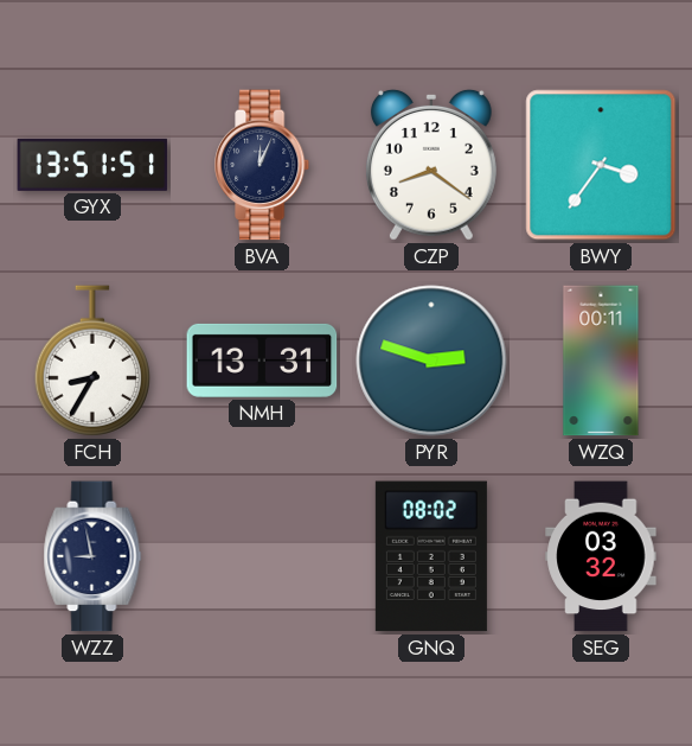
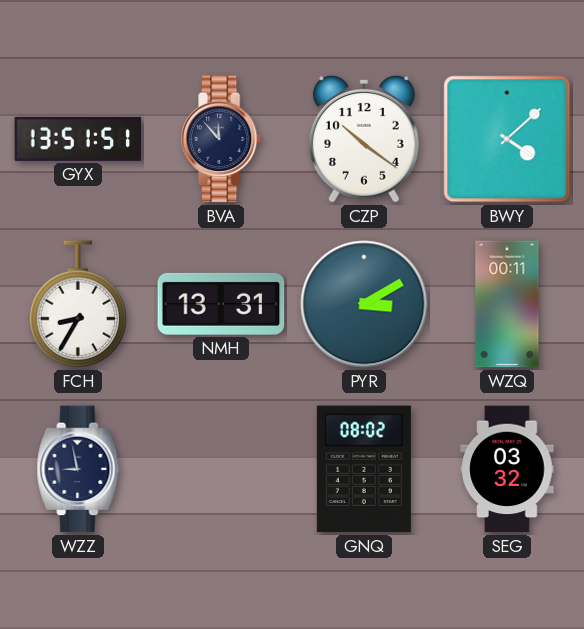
BVA: 12:04 -> 11:53 (222, 139)
CZP: 8:21 -> 10:21 (364, 139)
BWY: 3:36 -> 4:08 (507, 139)
PYR: 2:48 -> 3:10 (364, 304)
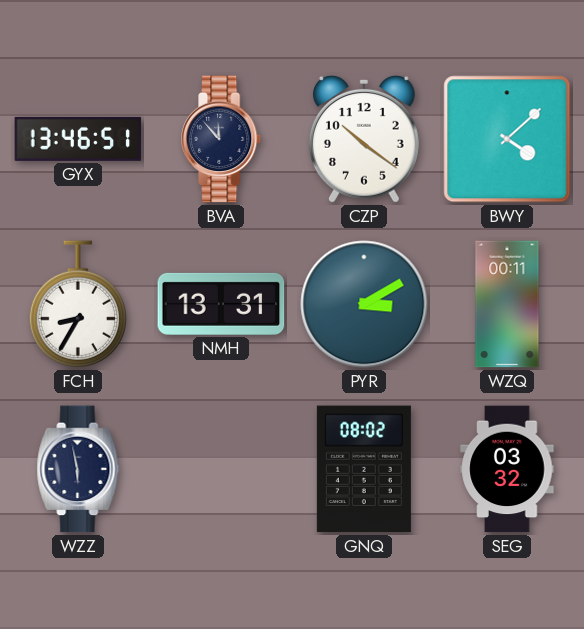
GYX: 13:51 -> 13:46 (78, 139)
WZZ: 8:58 -> 5:58 (78, 469)
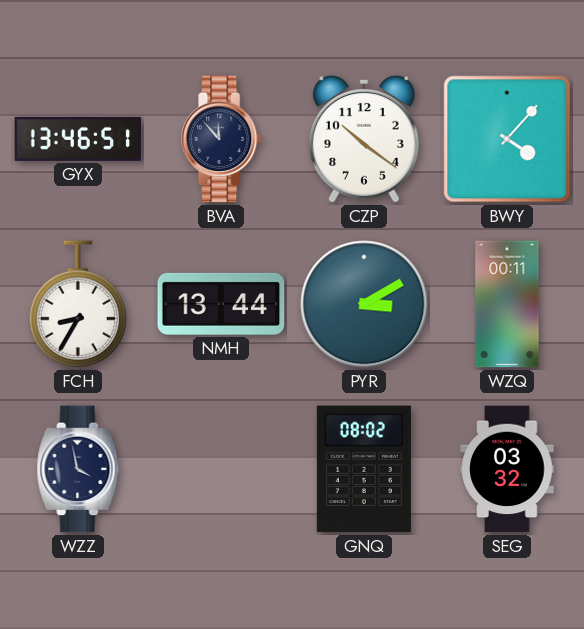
BWY: 4:08 -> 4:07 (507, 139)
NMH: 13:31 -> 13:44 (221, 304)
WZZ: 5:58 -> 3:58 (78, 469)
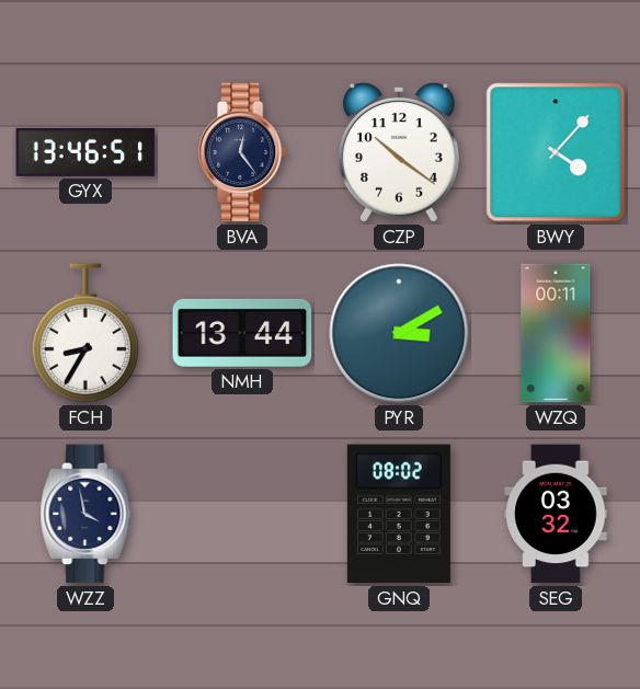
BVA: 11:53 -> 12:24 (243, 152)
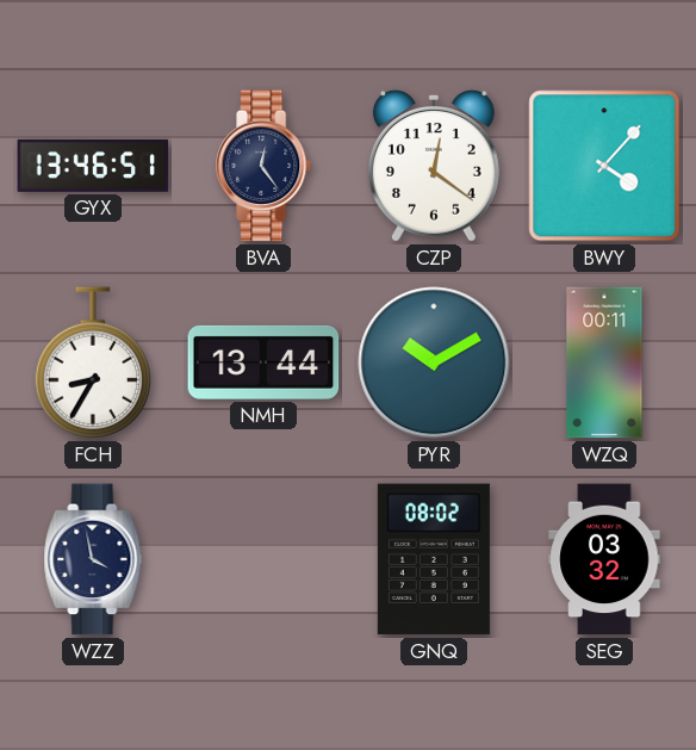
CZP: 10:21 -> 12:21 (434, 166)
PYR: 3:10 -> 10:10 (434, 362)
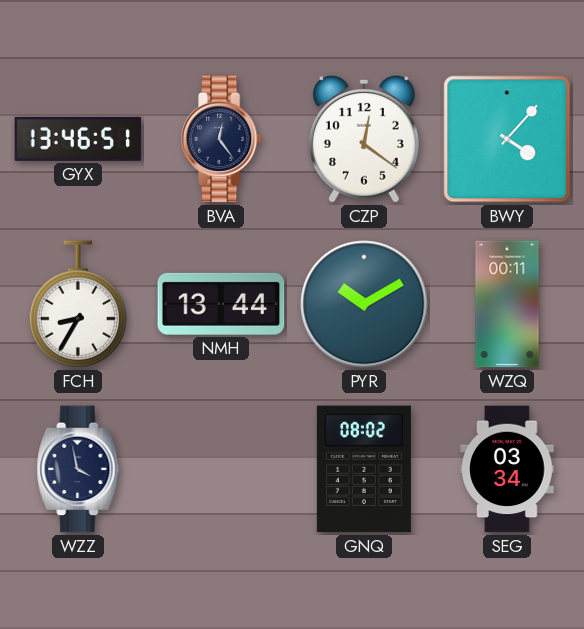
SEG: 03:32 -> 03:34 (507, 469)
